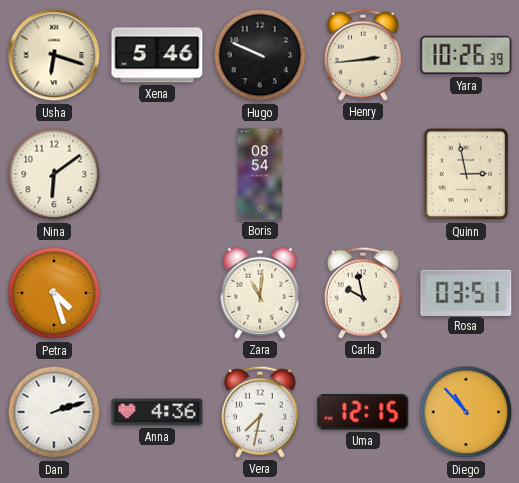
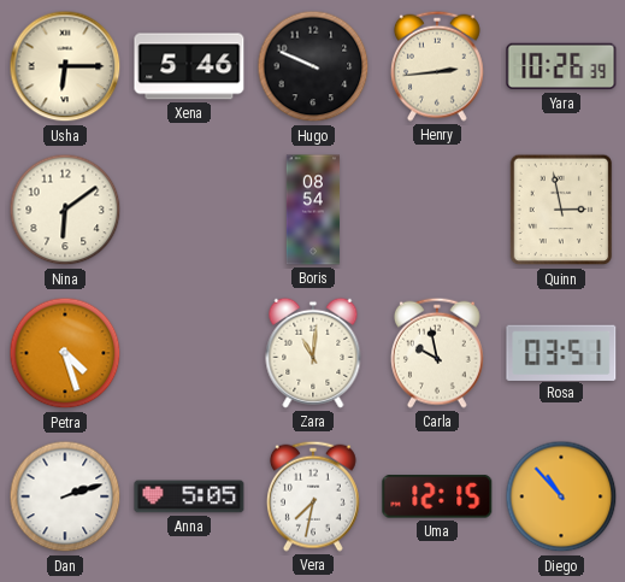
Usha: 6:18 -> 6:15 (65, 66)
Anna: 4:36 -> 5:05 (189, 496)
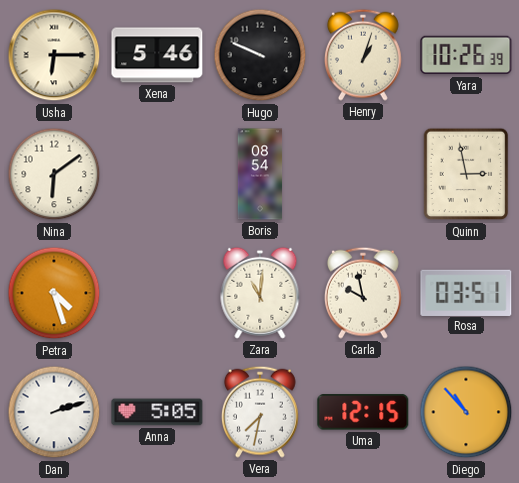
Henry: 2:44 -> 1:03 (363, 55)
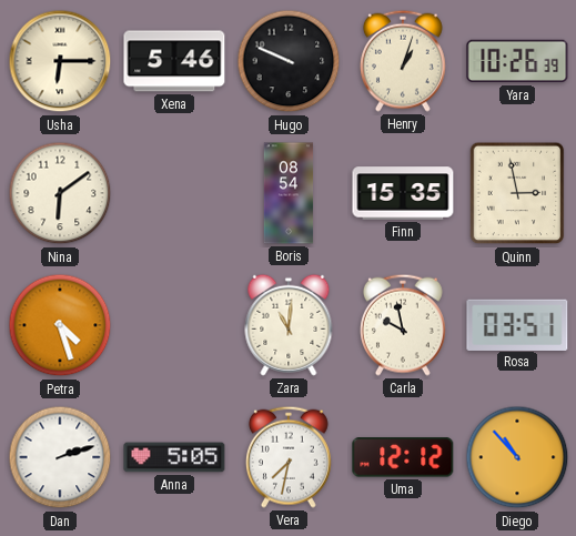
Finn: none -> 15:35 (403, 193)
Uma: 12:15 -> 12:12 (403, 457)
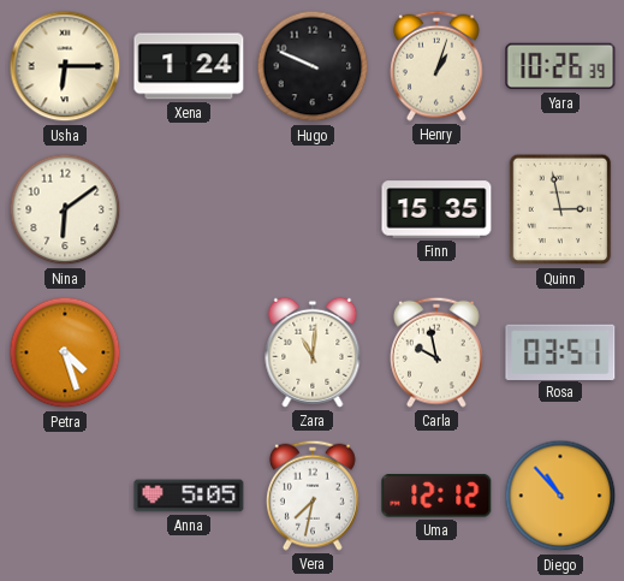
Xena: 5:46 -> 1:24 (189, 66)
Boris: 08:54 -> none (289, 193)
Dan: 2:12 -> none (60, 457)
